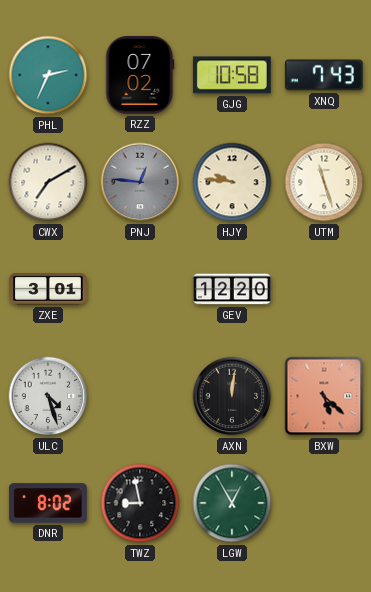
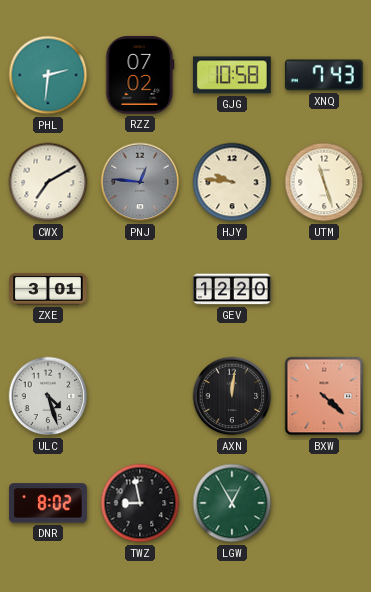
PHL: 2:34 -> 2:31 (48, 75)
BXW: 5:22 -> 4:22 (324, 396)
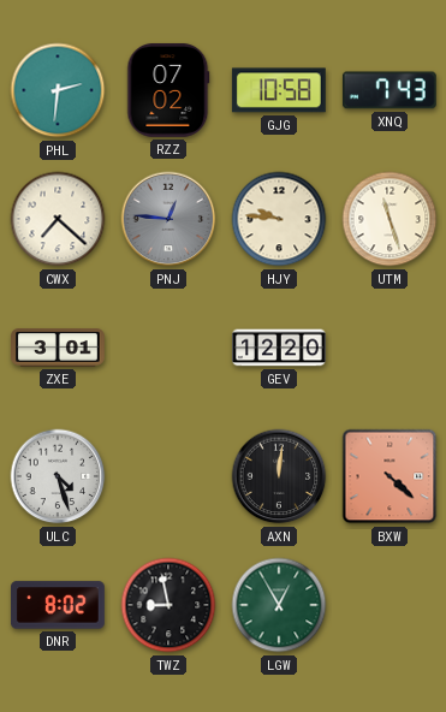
CWX: 7:10 -> 7:22 (58, 219)
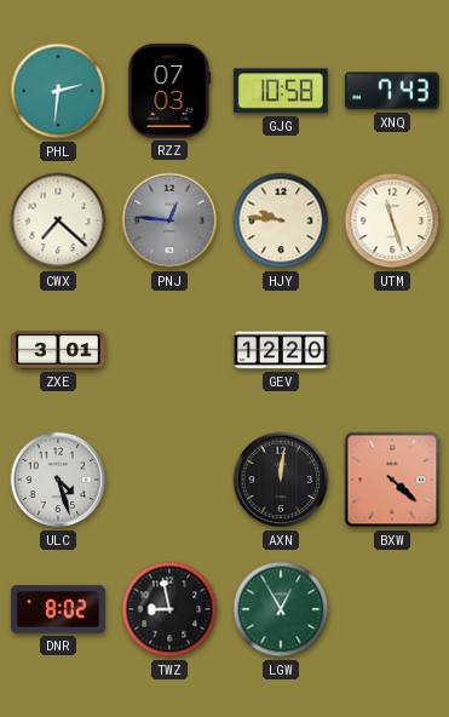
RZZ: 07:02 -> 07:03 (169, 91)
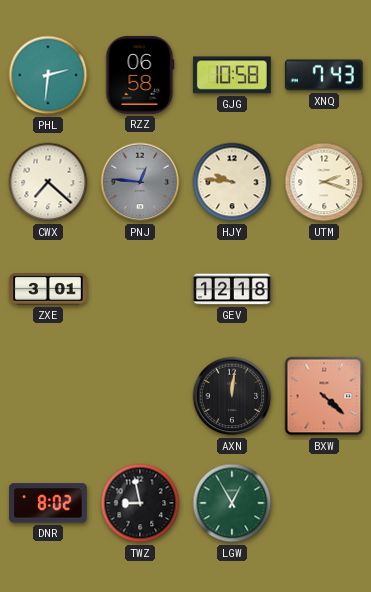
RZZ: 07:03 -> 06:58 (140, 75)
UTM: 11:27 -> 2:18 (324, 182)
GEV: 12:20 -> 12:18 (233, 289)
ULC: 4:27 -> none (58, 480)
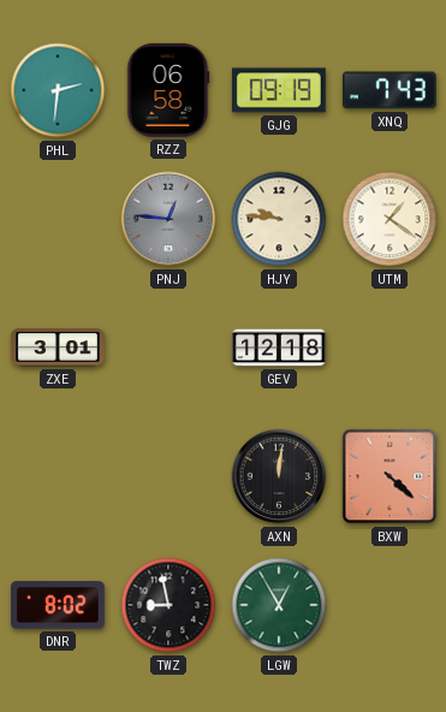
GJG: 10:58 -> 09:19 (279, 90)
CWX: 7:22 -> none (48, 182)
UTM: 2:18 -> 1:21 (389, 219)
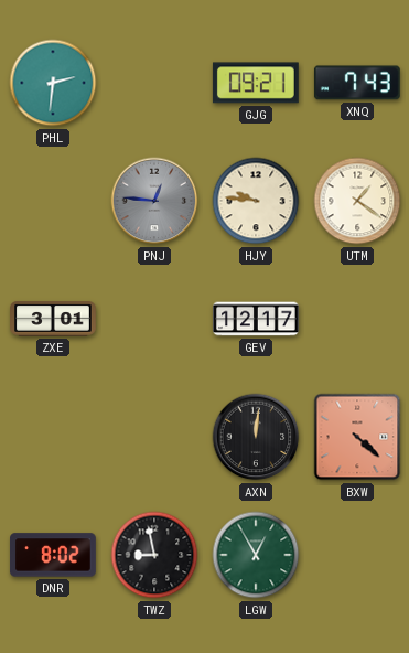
RZZ: 06:58 -> none (168, 90)
GJG: 09:19 -> 09:21 (256, 83)
GEV: 12:18 -> 12:17 (257, 319)
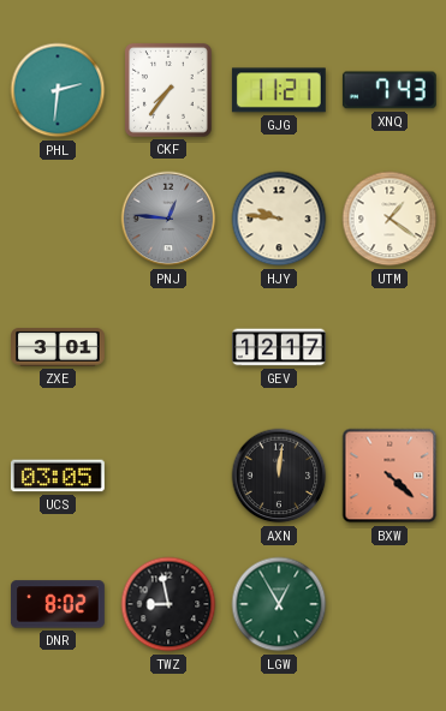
CKF: none -> 7:36 (168, 90)
GJG: 09:21 -> 11:21 (279, 90)
UCS: none -> 03:05 (58, 476)
